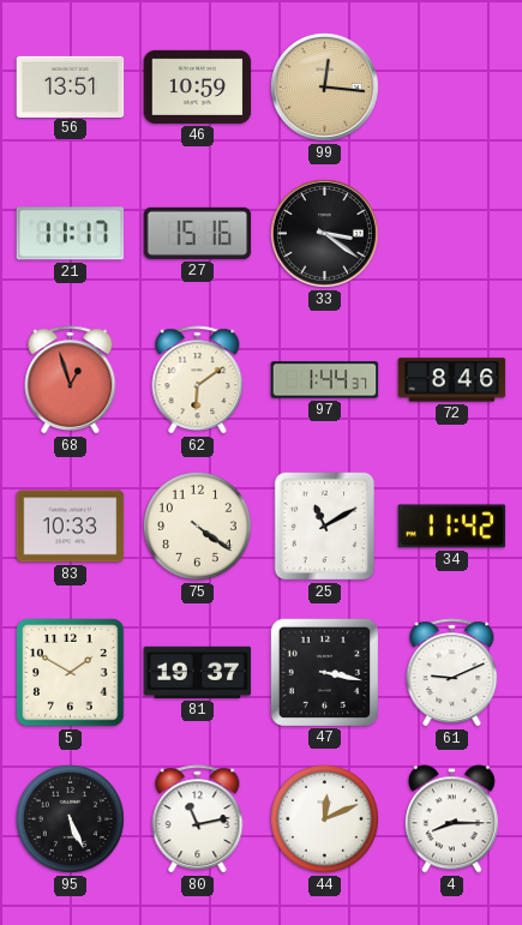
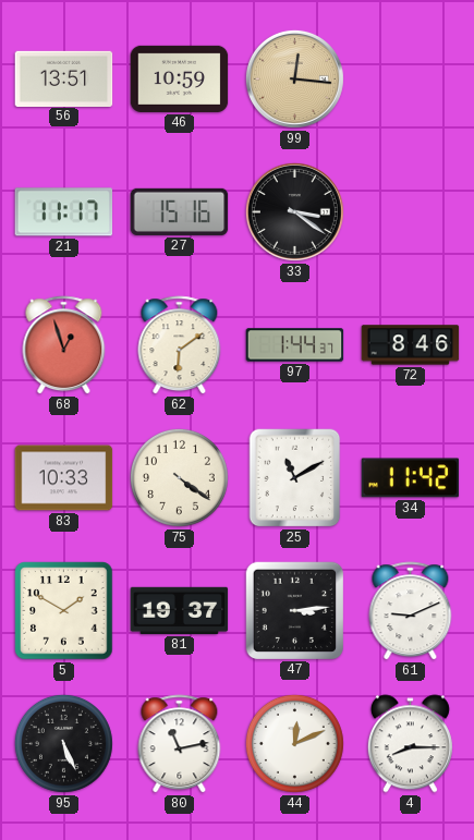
47: 3:17 -> 3:14 (294, 610)
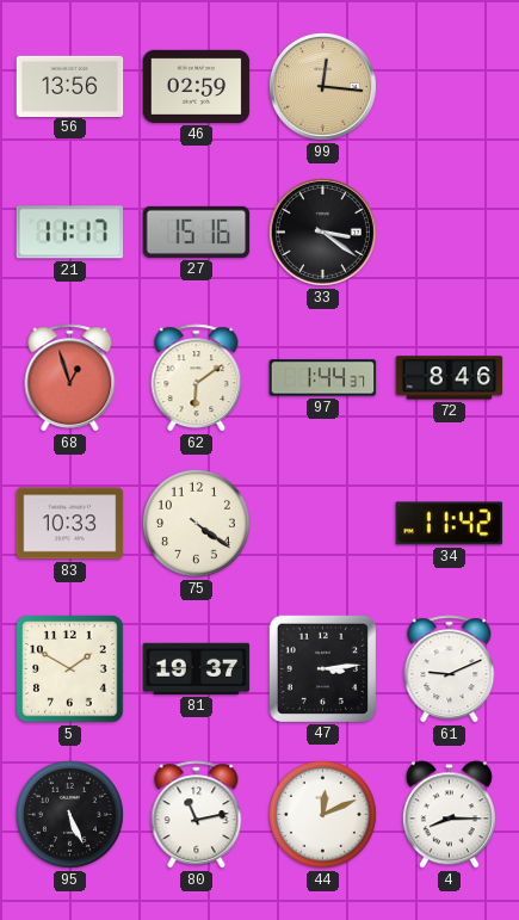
56: 13:51 -> 13:56 (70, 86)
46: 10:59 -> 02:59 (197, 86)
25: 11:10 -> none (295, 478)
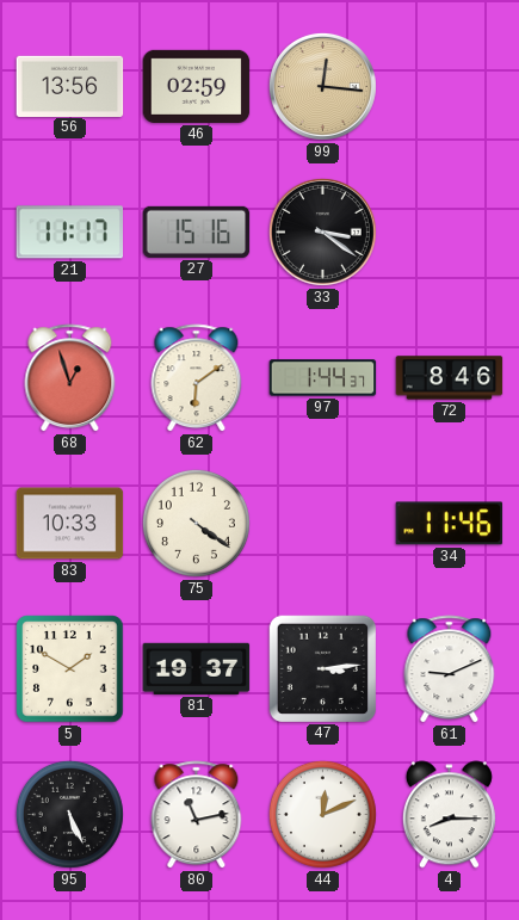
34: 11:42 -> 11:46 (450, 524)
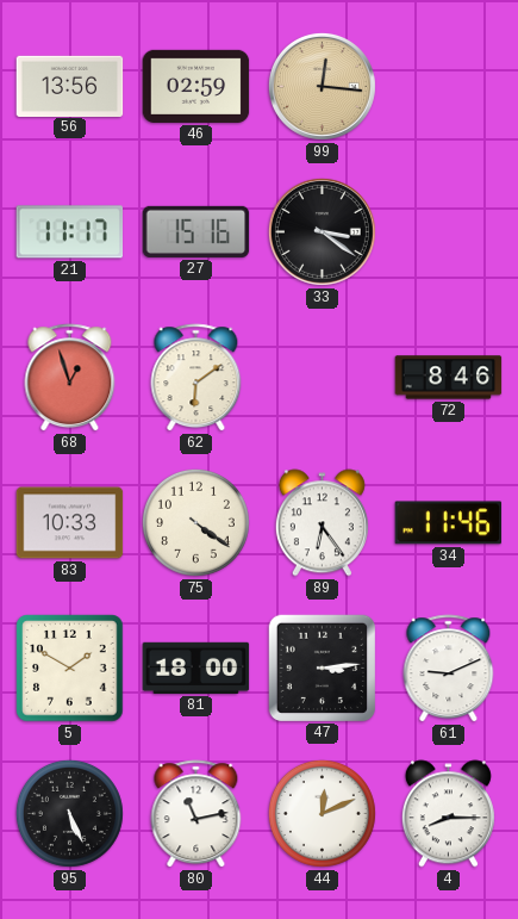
97: 1:44 -> none (323, 378)
89: none -> 6:24 (322, 523)
81: 19:37 -> 18:00 (196, 667)
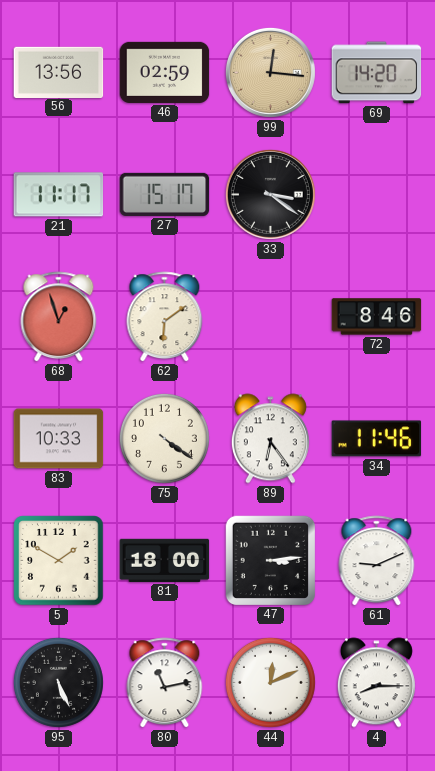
69: none -> 14:20 (377, 73)
27: 15:16 -> 15:17 (165, 194)
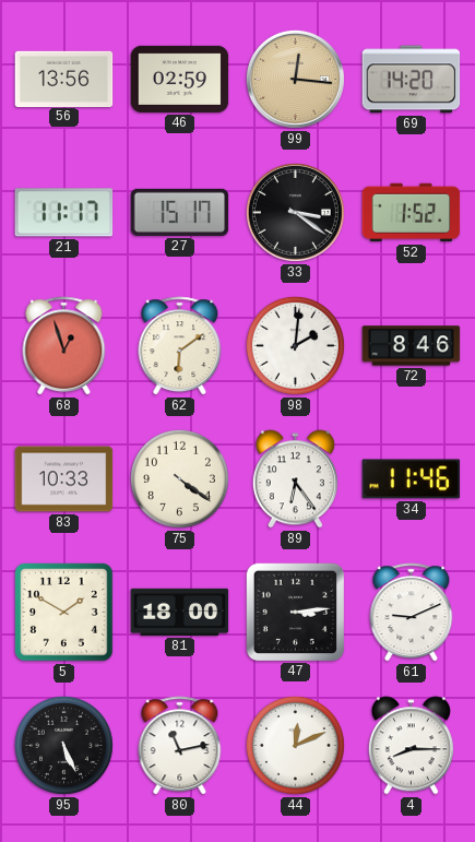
52: none -> 1:52 (412, 213)
98: none -> 2:01 (295, 345)
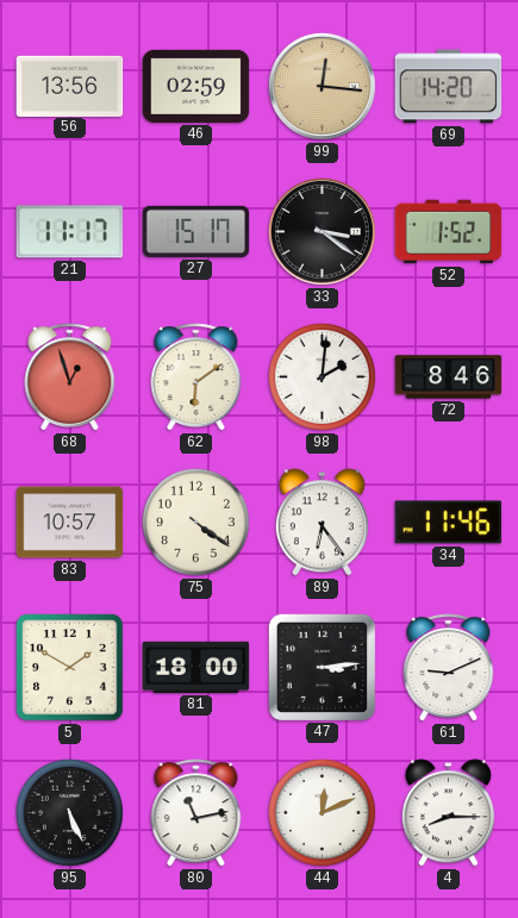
83: 10:33 -> 10:57 (70, 523)
